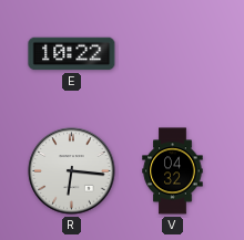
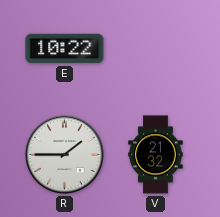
R: 6:16 -> 1:45 (65, 155)
V: 04:32 -> 21:32 (156, 155)
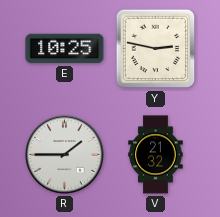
E: 10:22 -> 10:25 (65, 49)
Y: none -> 2:47 (156, 49)
